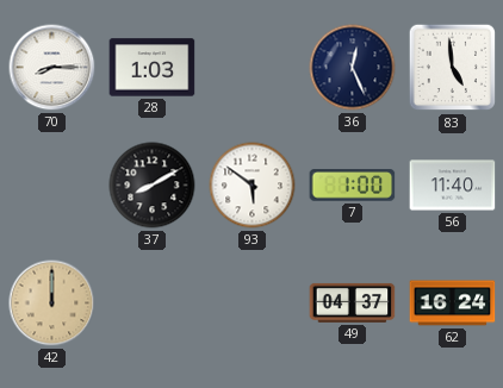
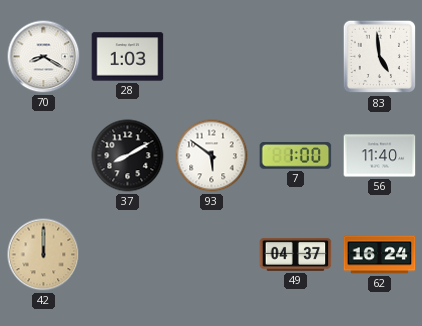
70: 8:15 -> 8:20 (44, 57)
36: 12:26 -> none (353, 68)
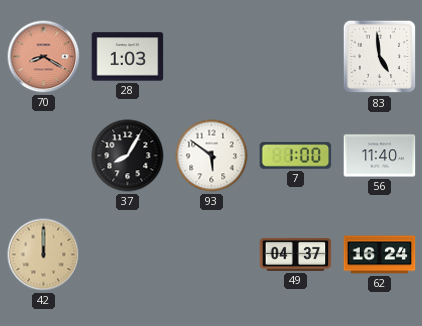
70 dial: white -> salmon (44, 57)
37: 8:10 -> 8:05 (128, 156)
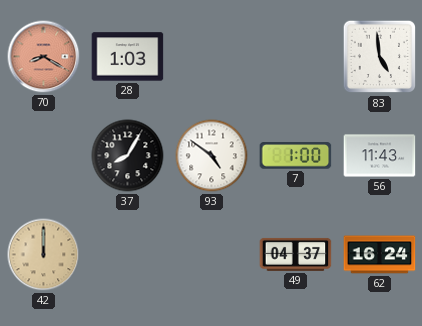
93: 5:51 -> 4:51 (212, 156)
56: 11:40 -> 11:43 (380, 156)
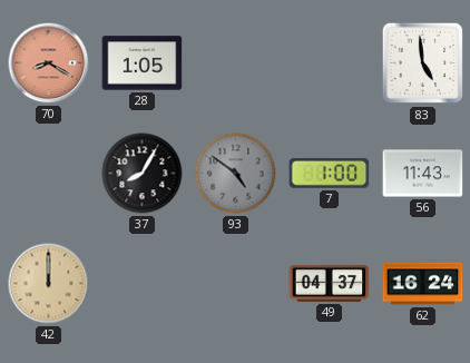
28: 1:03 -> 1:05 (143, 63)
93 dial: white -> grey (236, 174)
